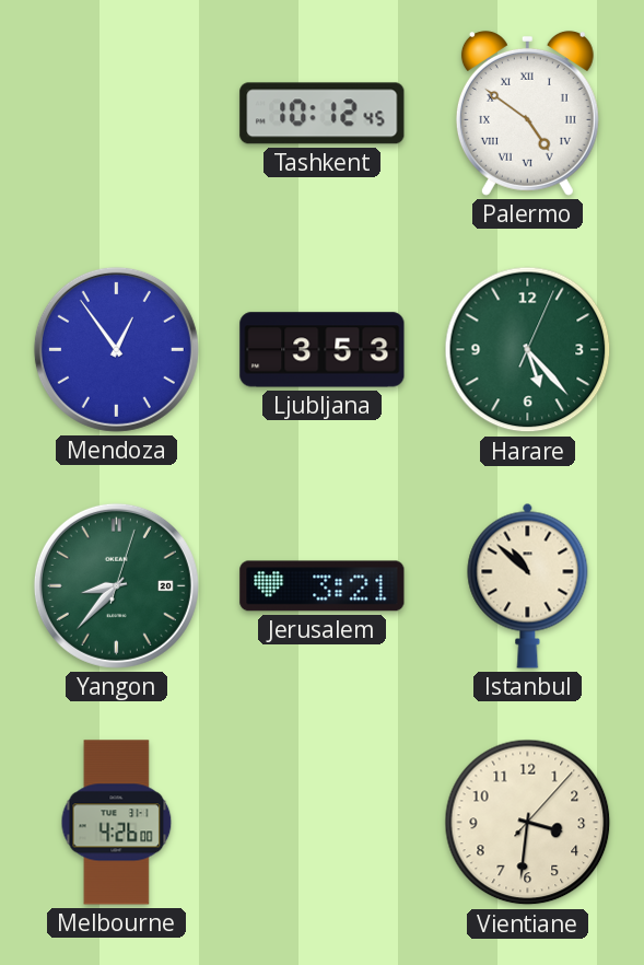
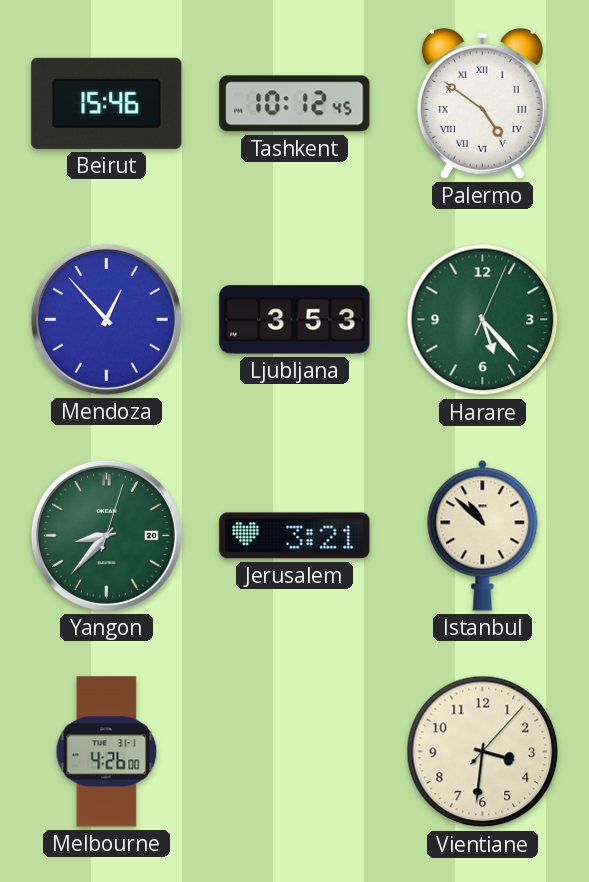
Beirut: none -> 15:46 (107, 103)
Mendoza: 12:54 -> 12:53 (106, 319)
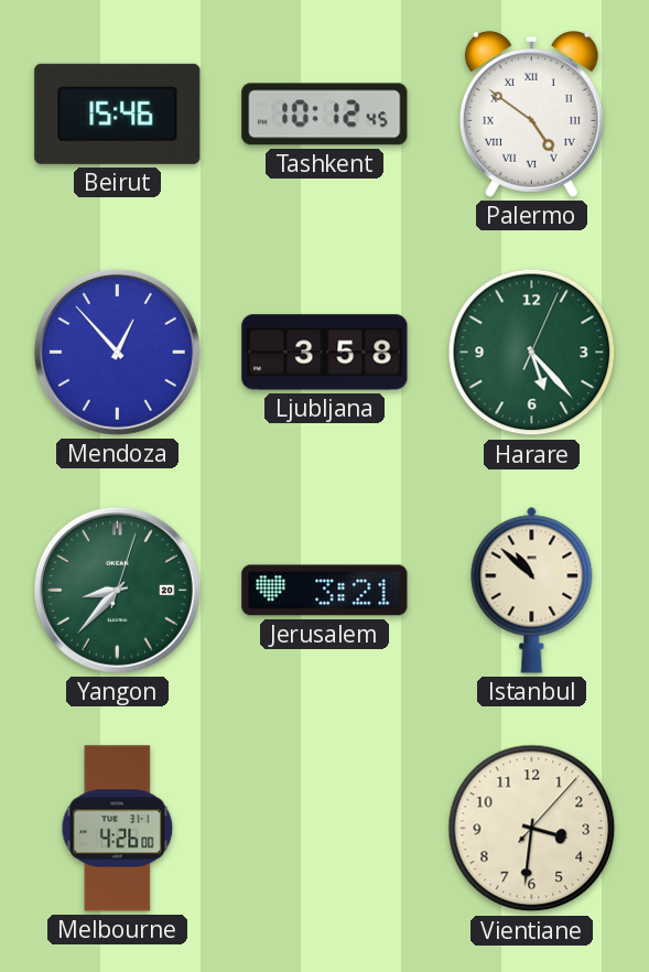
Ljubljana: 3:53 -> 3:58 (325, 353)
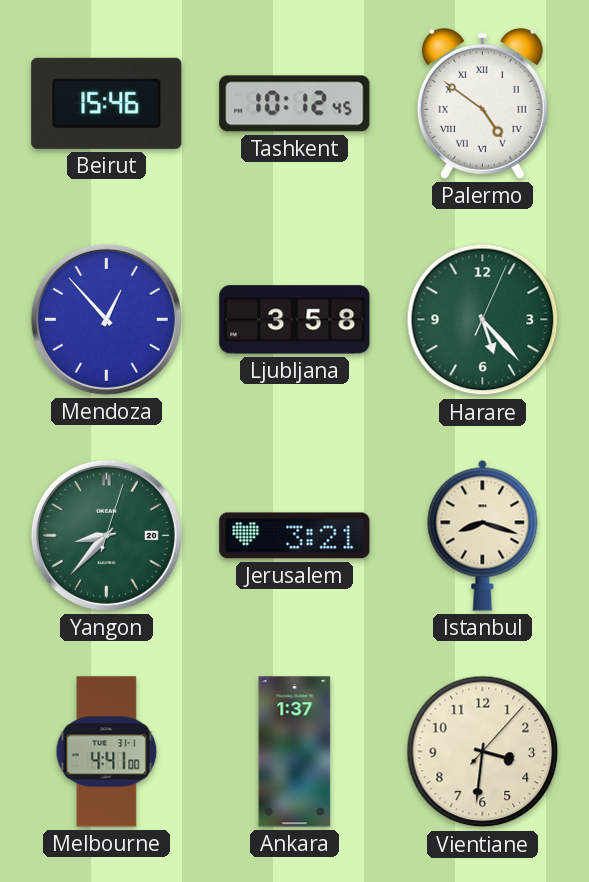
Istanbul: 10:52 -> 8:18 (483, 535)
Melbourne: 4:26 -> 4:41 (107, 752)
Ankara: none -> 1:37 (295, 752)
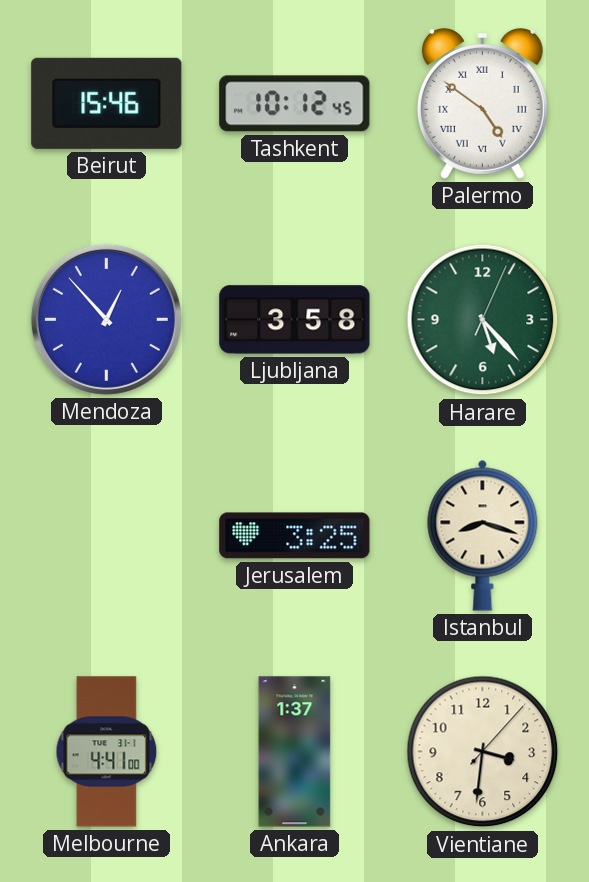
Yangon: 8:37 -> none (106, 535)
Jerusalem: 3:21 -> 3:25 (295, 536)
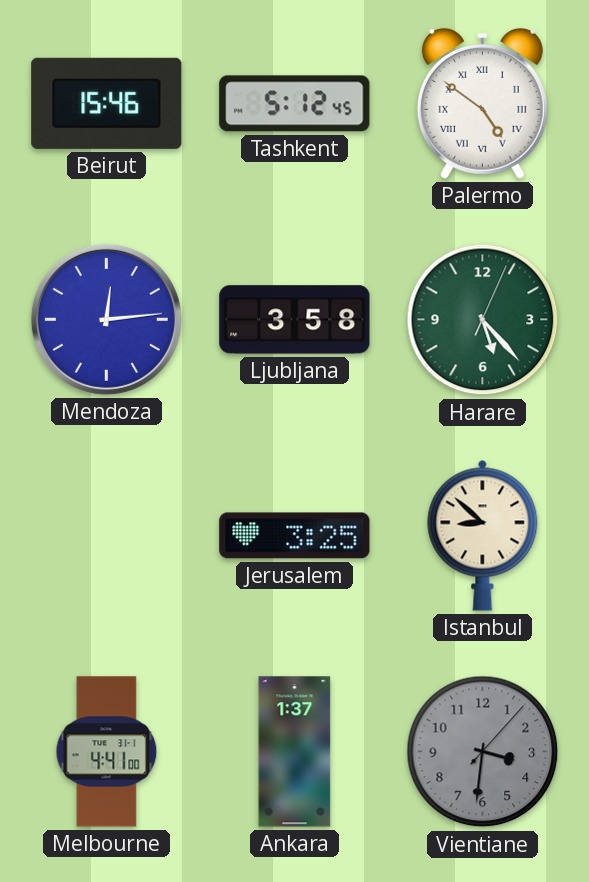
Tashkent: 10:12 -> 5:12 (295, 104)
Mendoza: 12:53 -> 12:14 (106, 319)
Istanbul: 8:18 -> 8:52 (483, 535)
Vientiane dial: cream -> grey (483, 752)
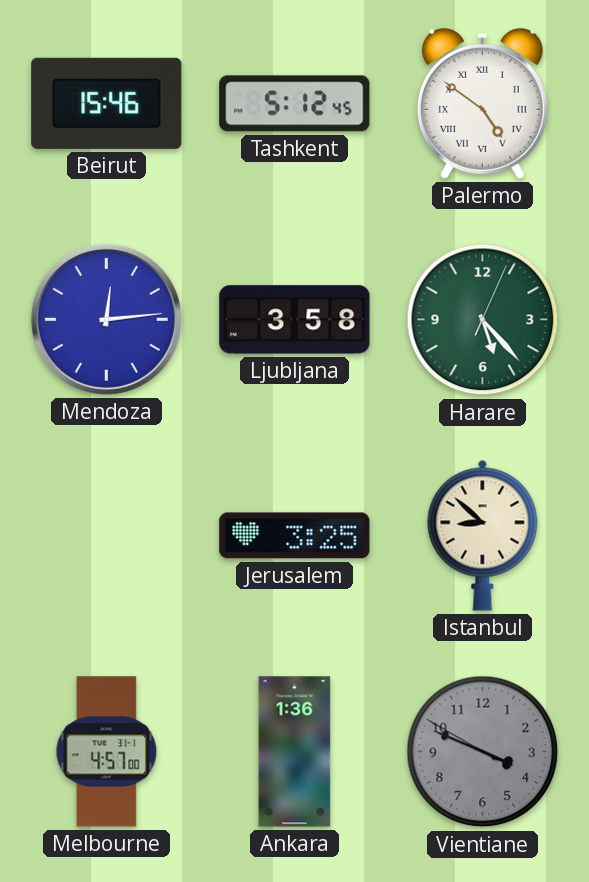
Melbourne: 4:41 -> 4:57 (107, 752)
Ankara: 1:37 -> 1:36 (295, 752)
Vientiane: 3:31 -> 3:48 (483, 752)
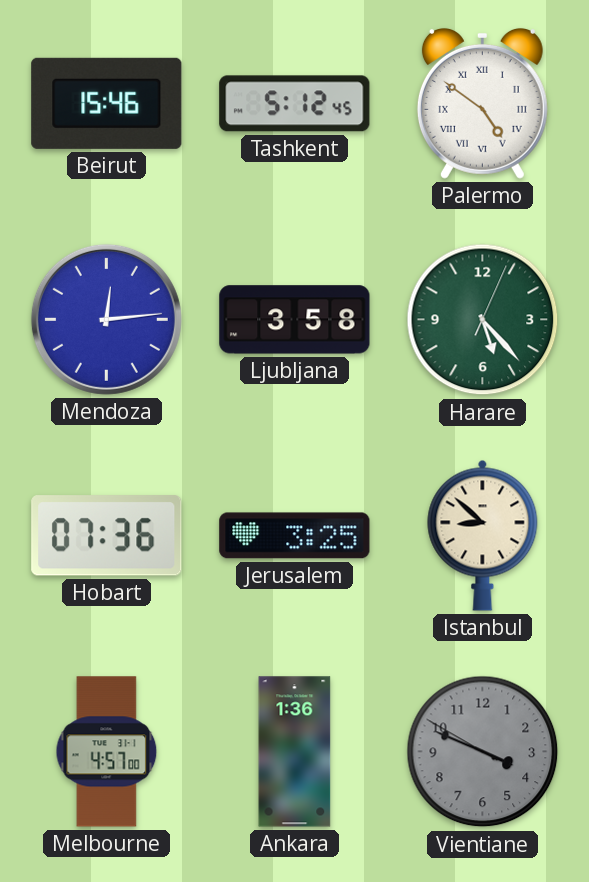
Hobart: none -> 07:36 (107, 536)
